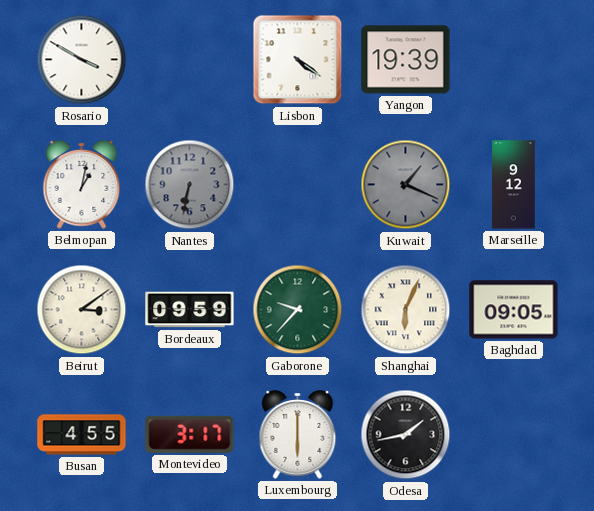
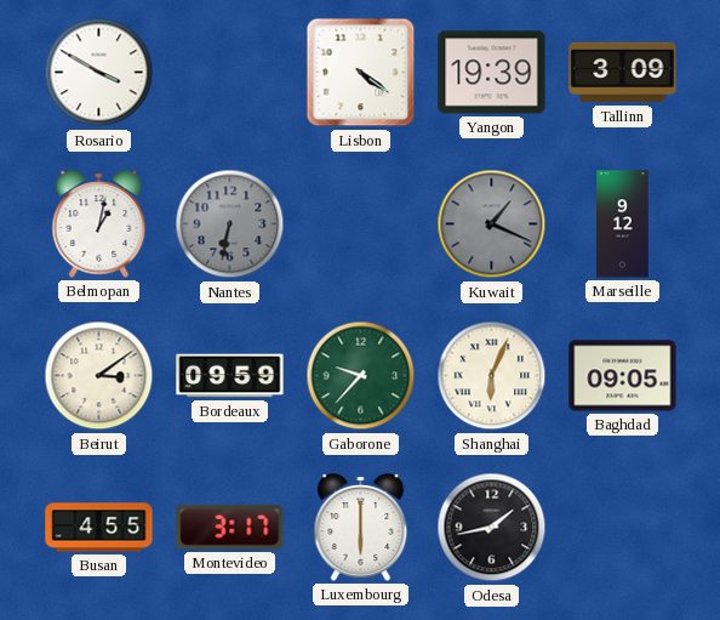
Tallinn: none -> 3:09 (623, 73)
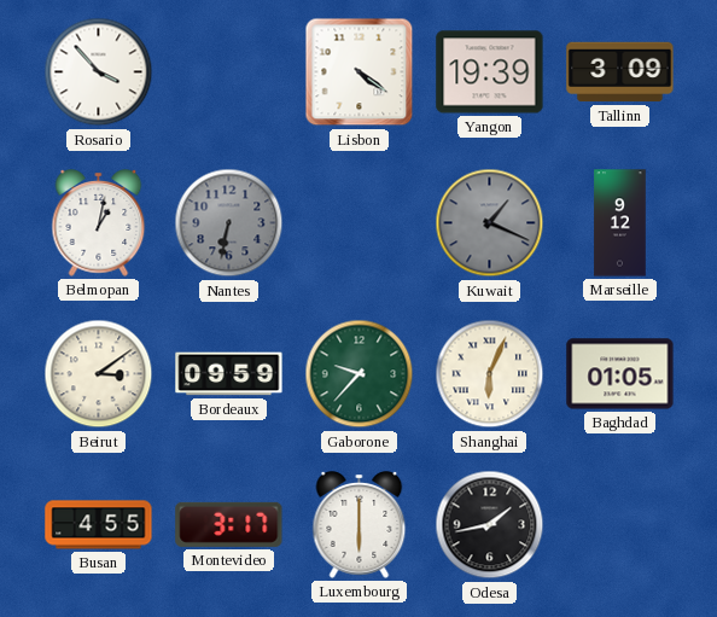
Rosario: 3:50 -> 3:53 (99, 72)
Baghdad: 09:05 -> 01:05 (620, 374)
